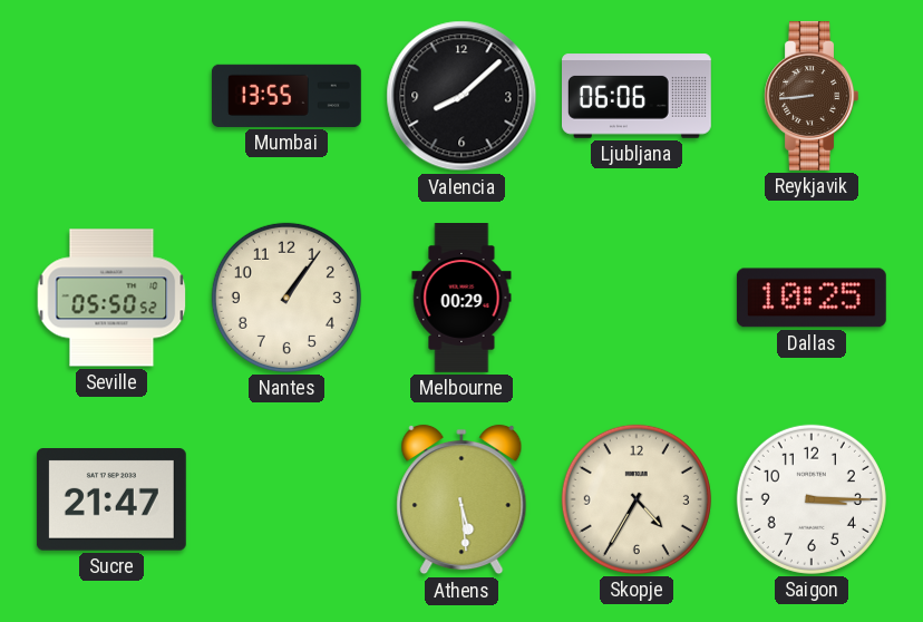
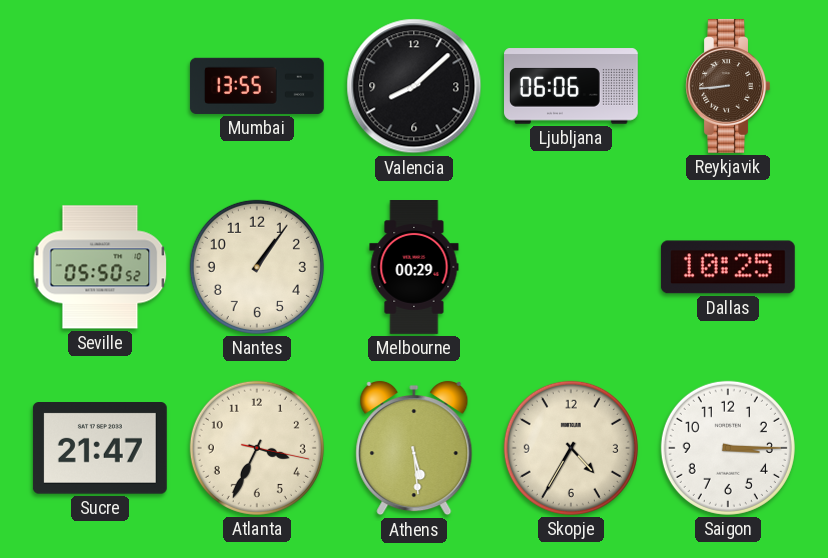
Atlanta: none -> 3:34 (257, 448)
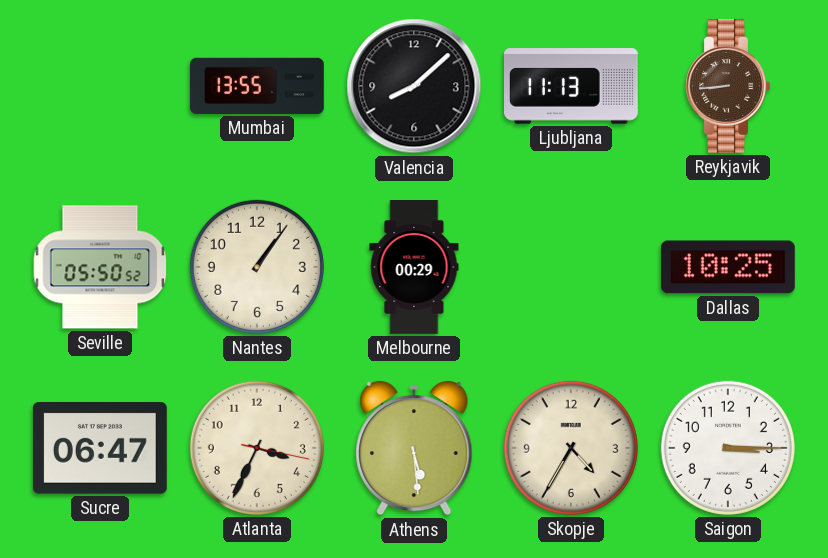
Ljubljana: 06:06 -> 11:13 (572, 86)
Sucre: 21:47 -> 06:47 (100, 448)
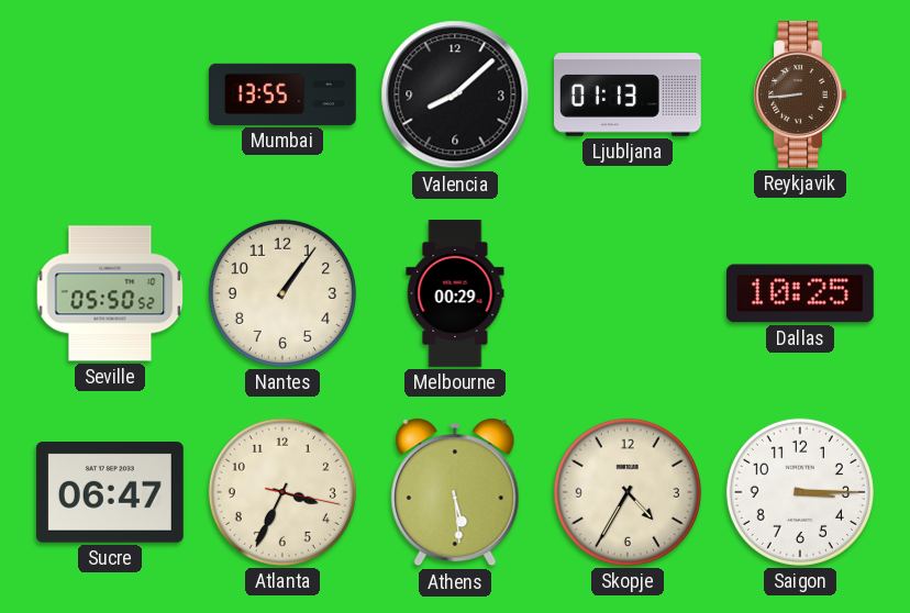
Ljubljana: 11:13 -> 01:13 (629, 94)
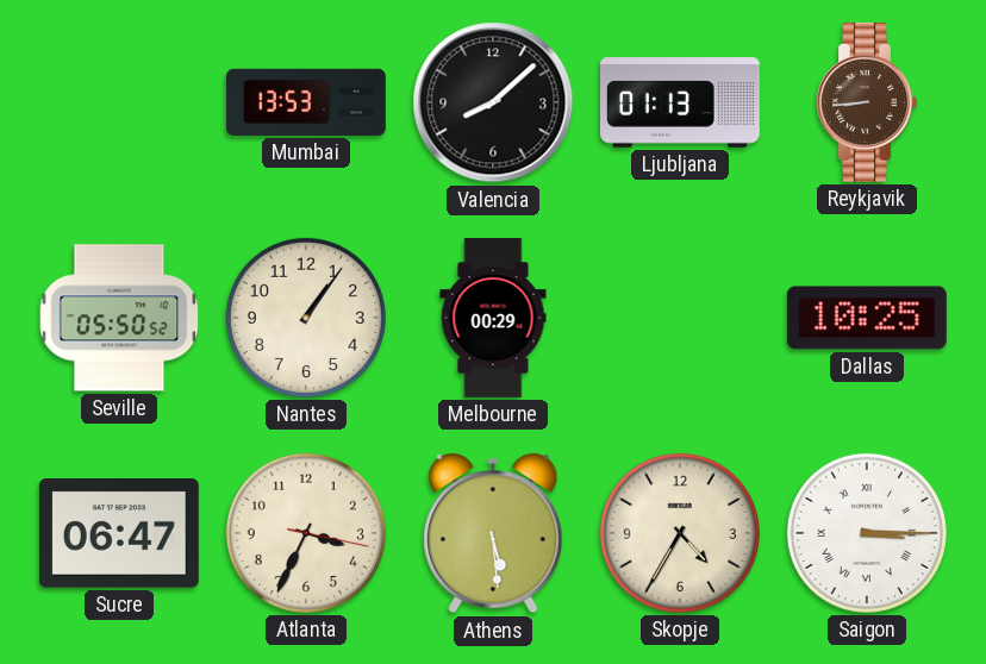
Mumbai: 13:55 -> 13:53 (306, 102)
Saigon numerals: Arabic -> Roman (867, 533)
